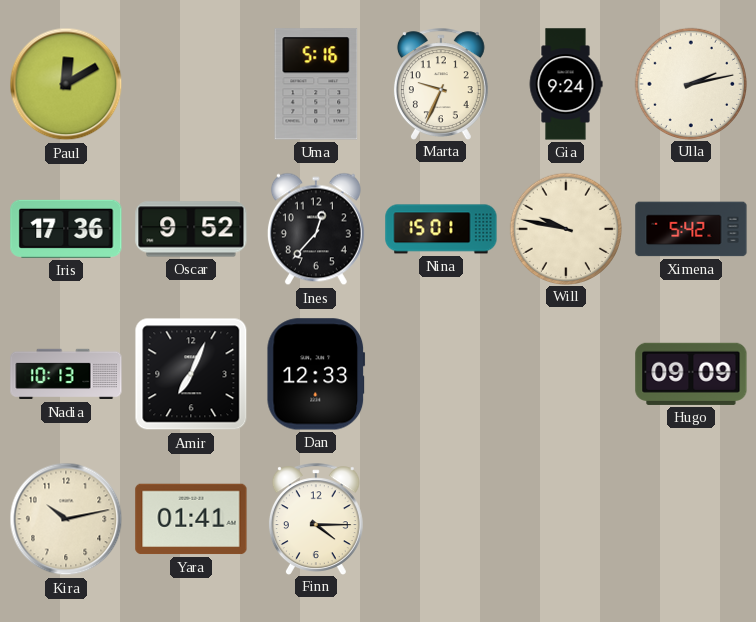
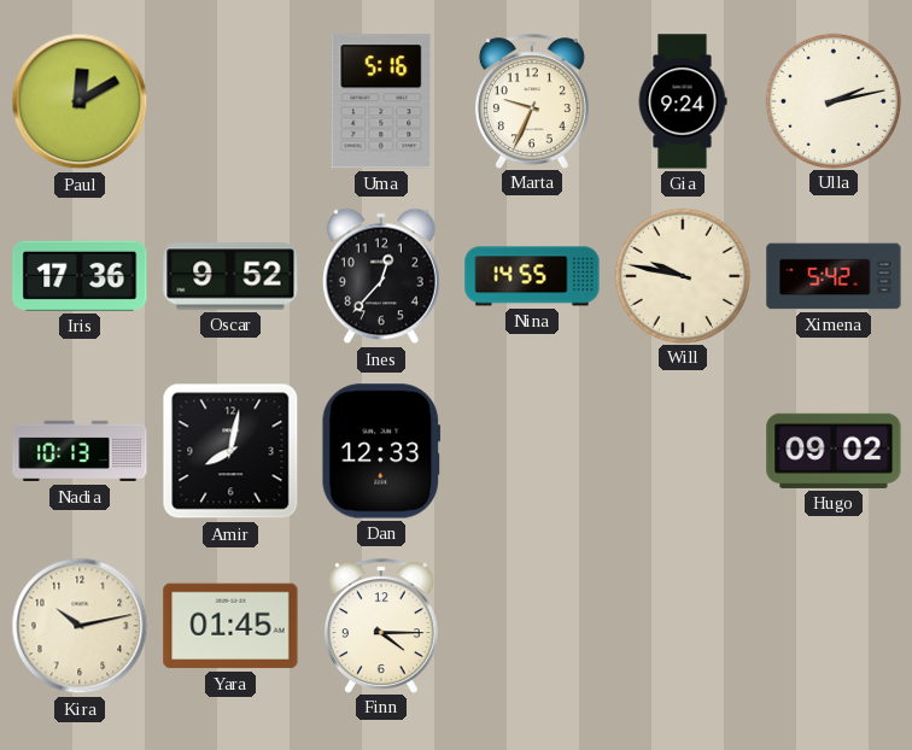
Nina: 15:01 -> 14:55 (532, 276)
Amir: 7:04 -> 8:02 (230, 451)
Hugo: 09:09 -> 09:02 (834, 451)
Yara: 01:41 -> 01:45 (230, 626)
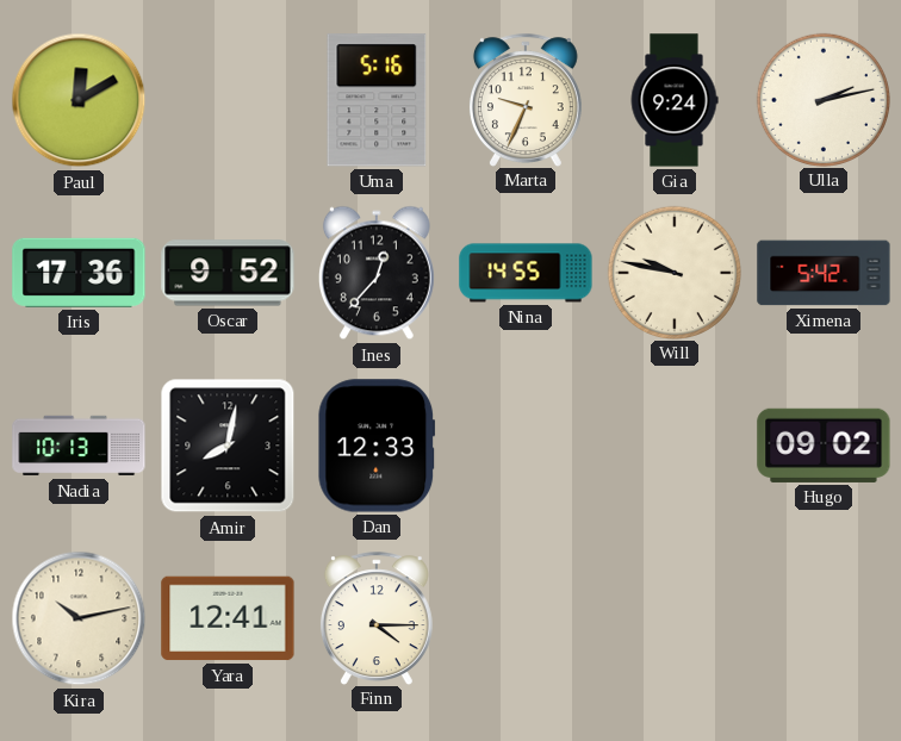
Yara: 01:45 -> 12:41 (228, 618)
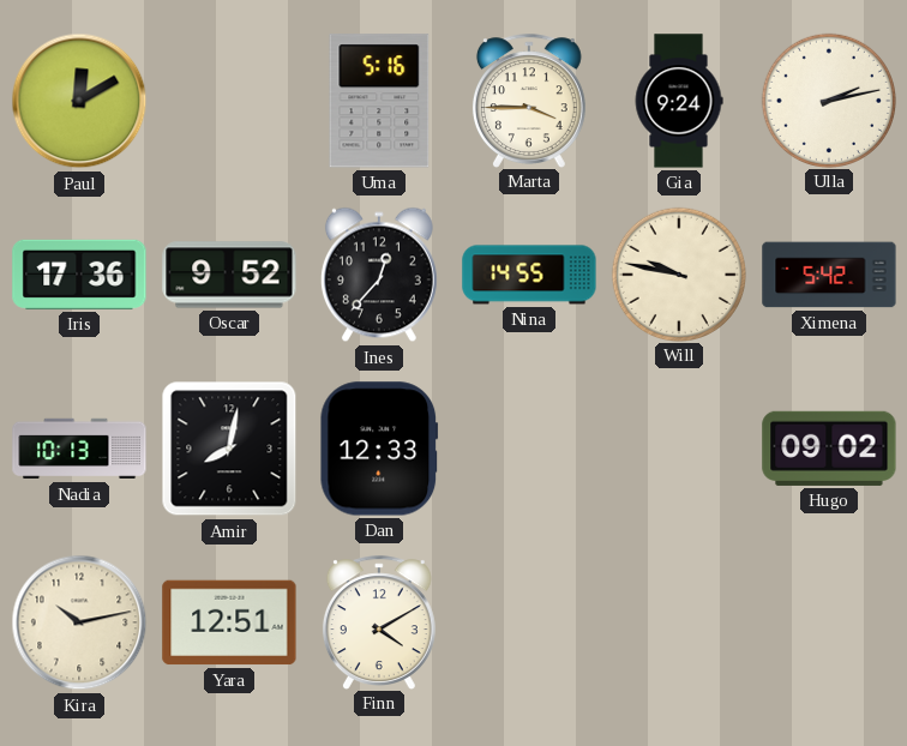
Marta: 9:34 -> 3:45 (529, 101)
Yara: 12:41 -> 12:51 (229, 622)
Finn: 4:15 -> 4:10 (379, 622)
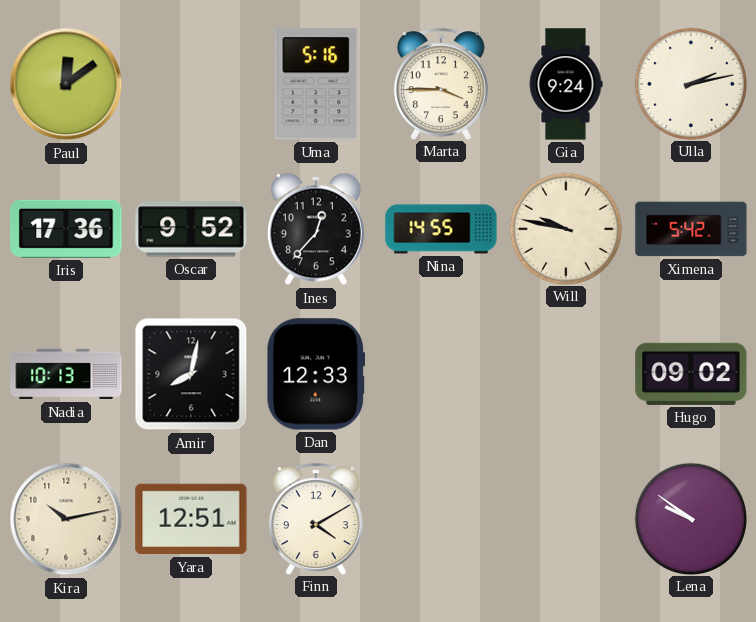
Paul: 12:10 -> 12:09 (66, 84)
Lena: none -> 9:51 (690, 518)
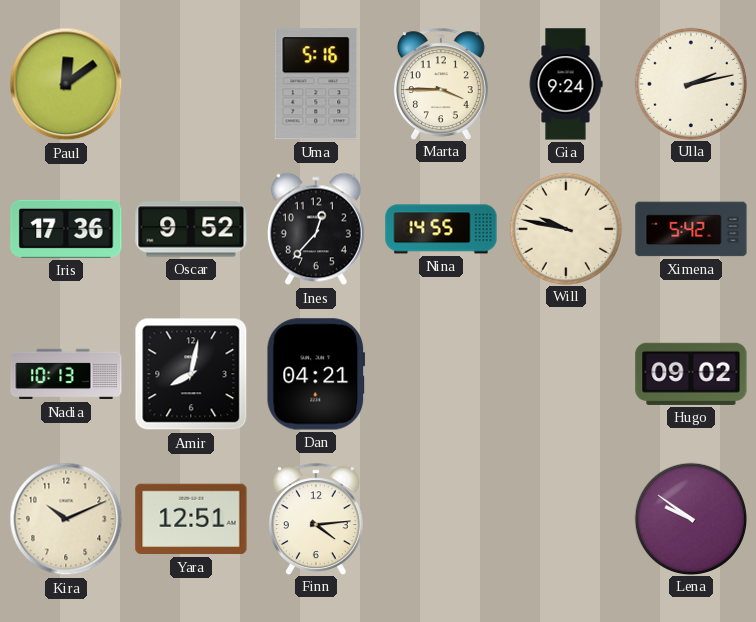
Dan: 12:33 -> 04:21 (316, 374)
Kira: 10:13 -> 10:11 (66, 519)
Finn: 4:10 -> 4:14 (316, 519)
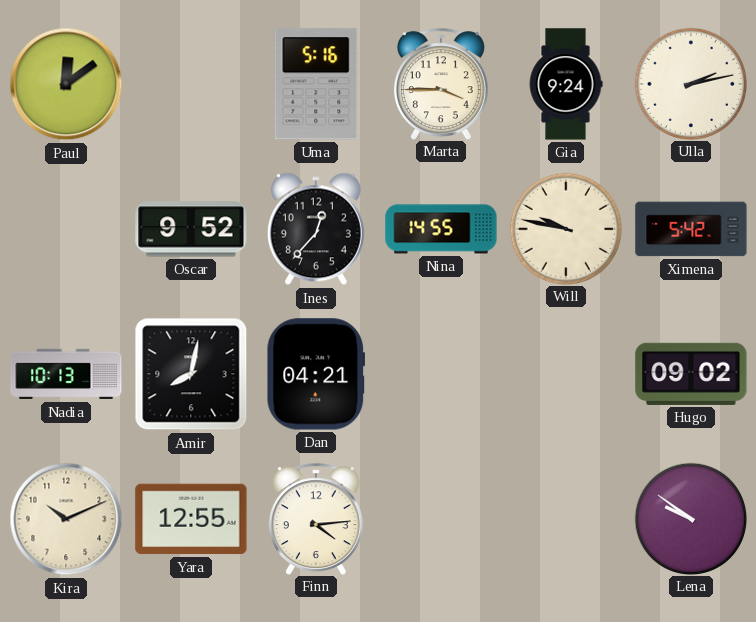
Iris: 17:36 -> none (66, 229)
Yara: 12:51 -> 12:55 (191, 519)
